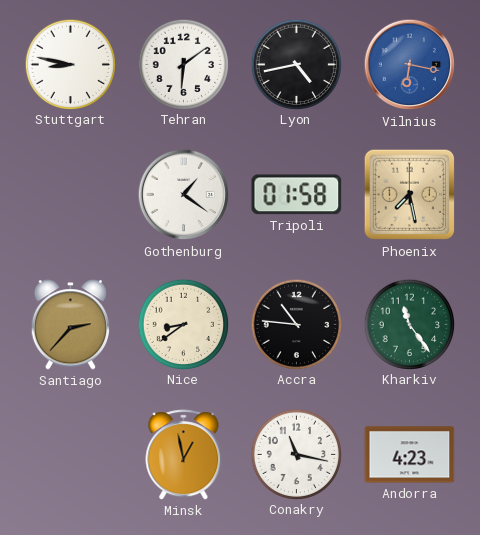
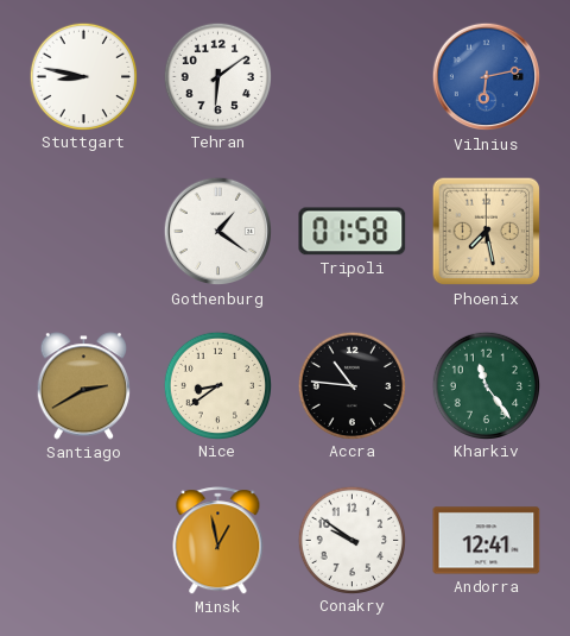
Lyon: 4:43 -> none (296, 64)
Vilnius: 6:17 -> 6:13 (487, 77)
Santiago: 2:37 -> 2:40 (84, 386)
Conakry: 11:17 -> 9:51 (351, 540)
Andorra: 4:23 -> 12:41 (487, 541)
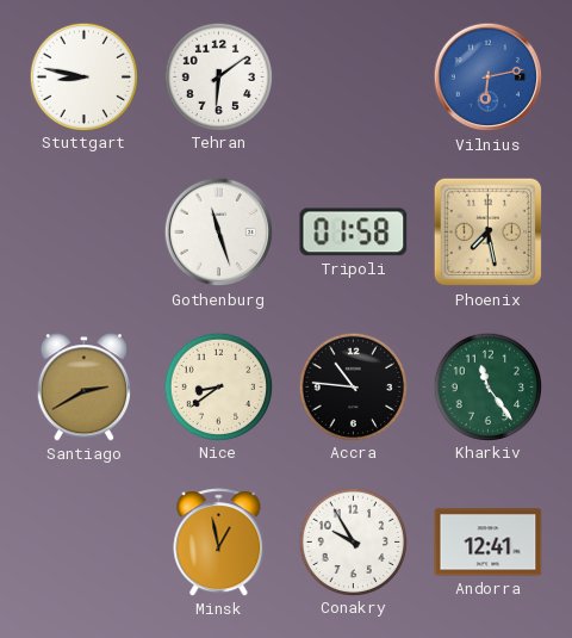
Gothenburg: 1:21 -> 11:27 (219, 233)
Conakry: 9:51 -> 9:55 (353, 541)
